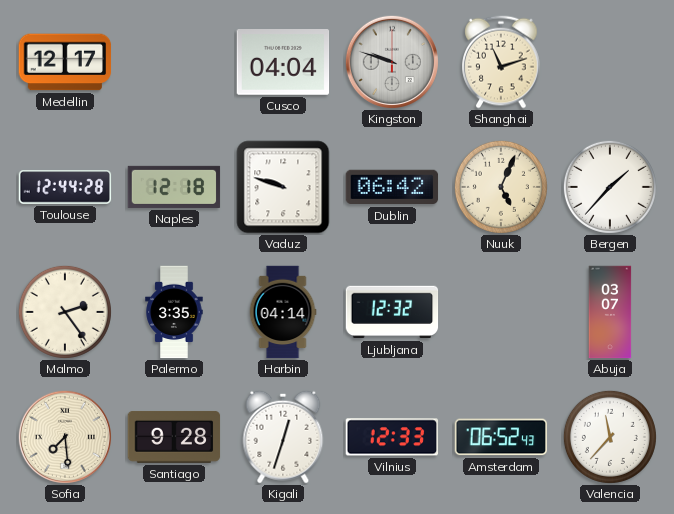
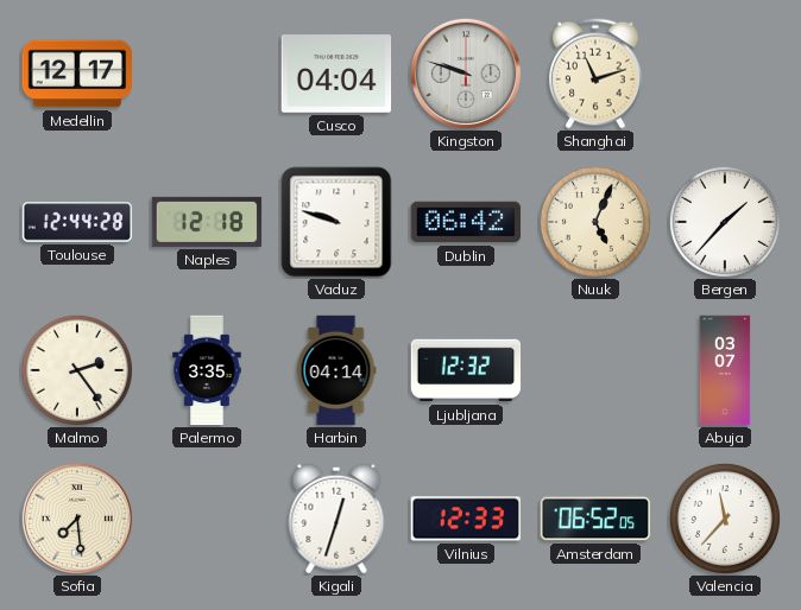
Santiago: 9:28 -> none (174, 437)
Amsterdam: 06:52:43 -> 06:52:05 (595, 519)
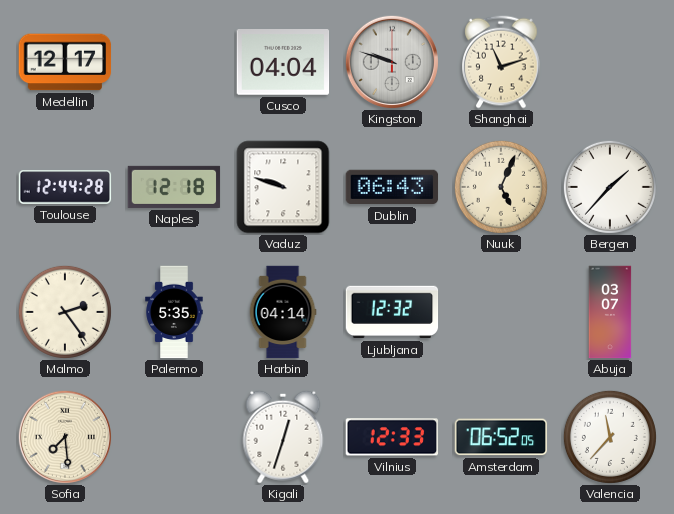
Dublin: 06:42 -> 06:43 (392, 187)
Palermo: 3:35 -> 5:35 (174, 312)
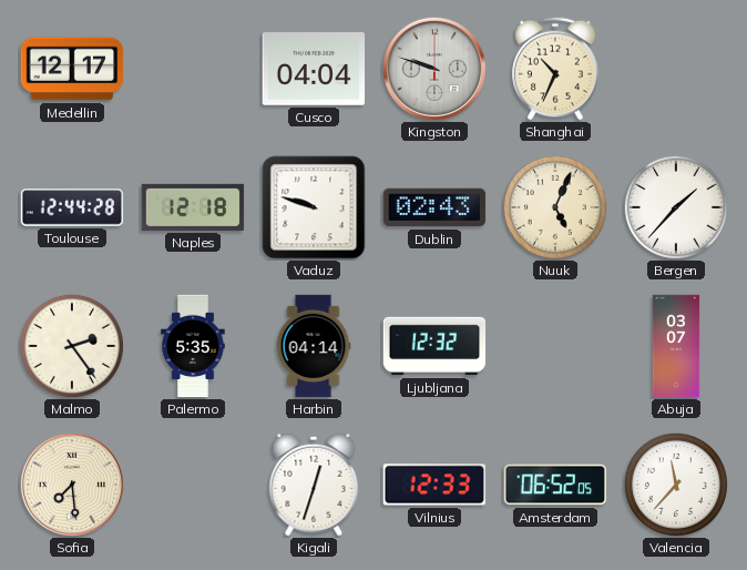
Shanghai: 11:12 -> 10:34 (555, 69)
Dublin: 06:43 -> 02:43 (434, 207)
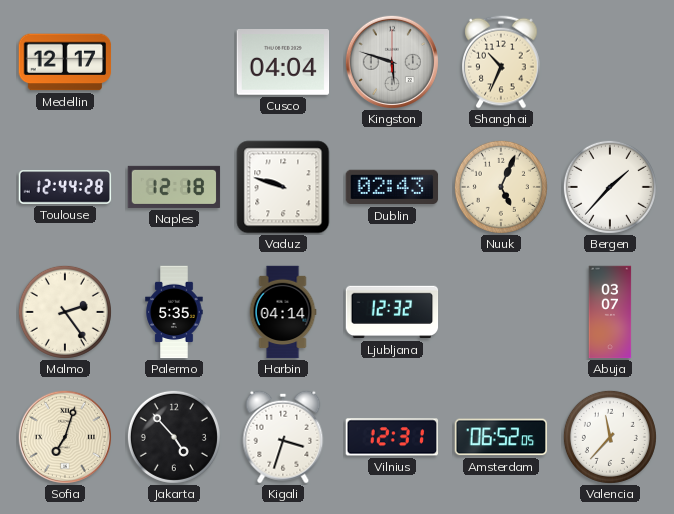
Kingston: 9:48 -> 5:48 (392, 62)
Sofia: 7:29 -> 7:03 (65, 437)
Jakarta: none -> 4:53 (174, 437)
Kigali: 12:33 -> 3:33 (283, 437)
Vilnius: 12:33 -> 12:31 (392, 437)
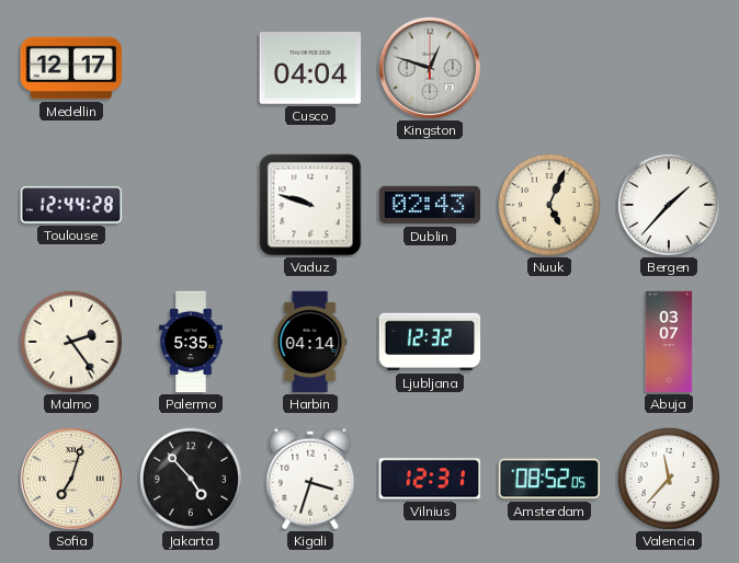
Kingston: 5:48 -> 12:48 (430, 68)
Shanghai: 10:34 -> none (501, 62)
Naples: 12:18 -> none (174, 187)
Amsterdam: 06:52 -> 08:52 (549, 479)
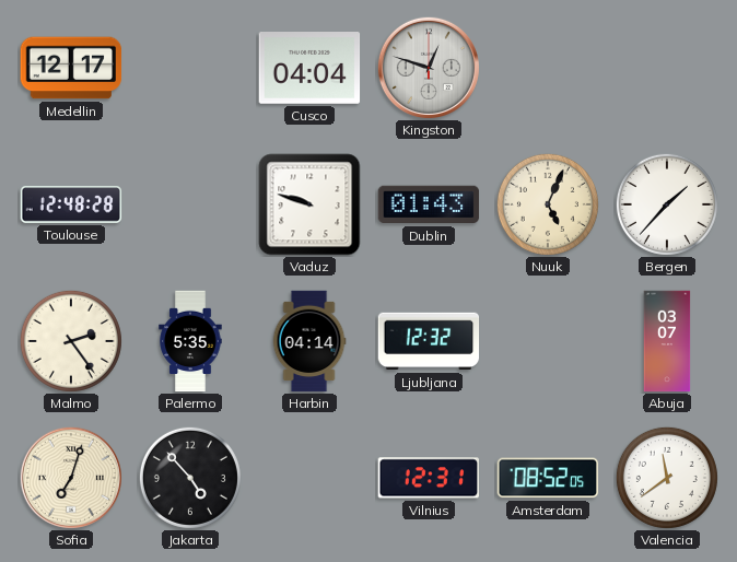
Toulouse: 12:44 -> 12:48 (71, 204)
Dublin: 02:43 -> 01:43 (429, 204)
Kigali: 3:33 -> none (310, 479)
Valencia: 11:37 -> 11:39 (667, 478)
